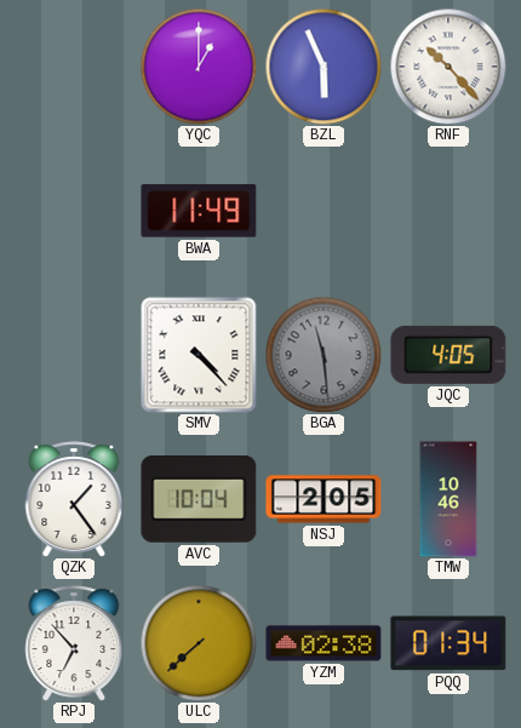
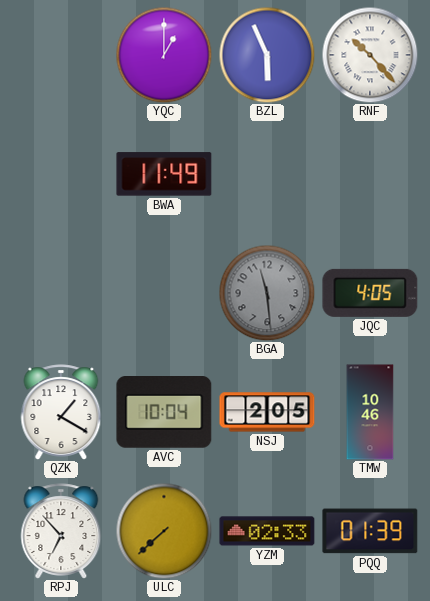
SMV: 4:23 -> none (199, 355)
QZK: 1:24 -> 1:20 (61, 412)
YZM: 02:38 -> 02:33 (267, 531)
PQQ: 01:34 -> 01:39 (370, 531)
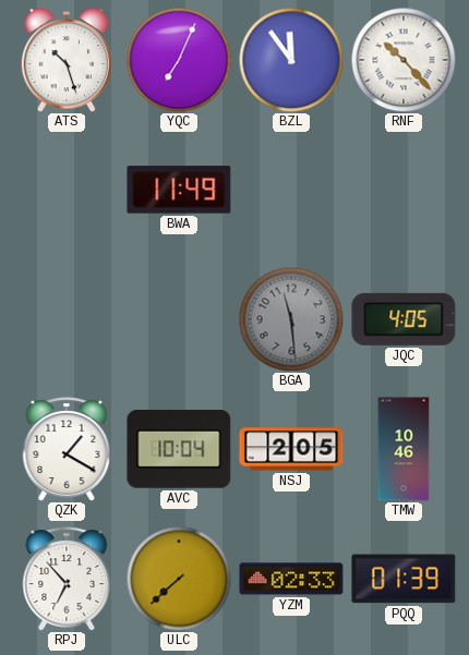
ATS: none -> 10:27 (67, 60)
YQC: 1:00 -> 7:04 (179, 60)
BZL: 5:56 -> 11:54 (291, 60)
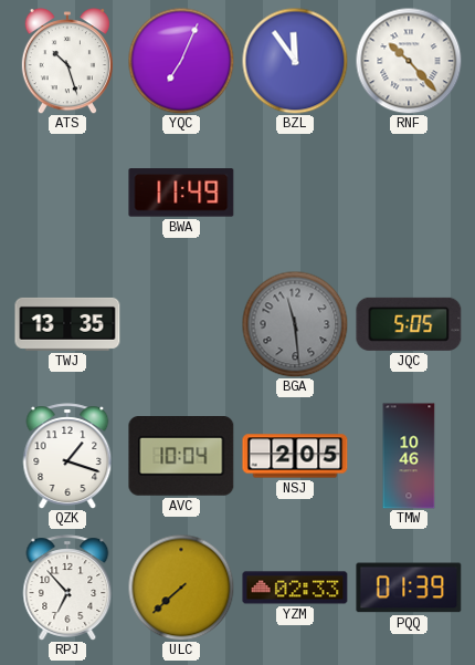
TWJ: none -> 13:35 (67, 324)
JQC: 4:05 -> 5:05 (409, 324)
QZK: 1:20 -> 1:18 (67, 456)
